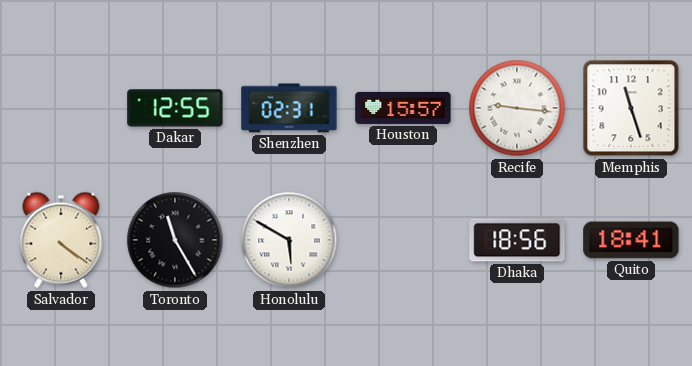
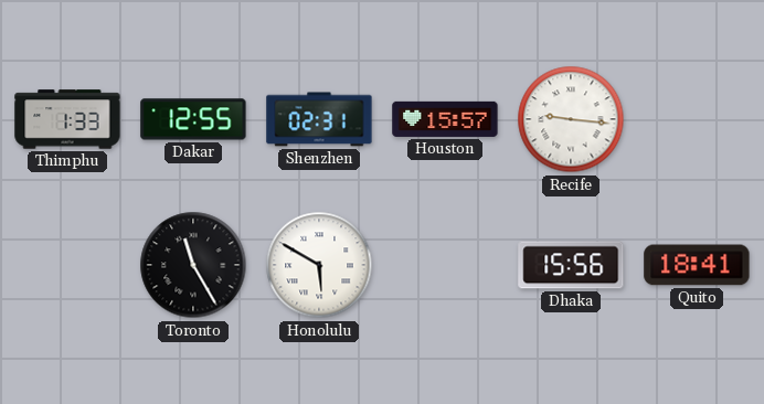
Thimphu: none -> 1:33 (67, 119)
Memphis: 11:27 -> none (631, 108)
Salvador: 4:21 -> none (61, 240)
Dhaka: 18:56 -> 15:56 (571, 265)
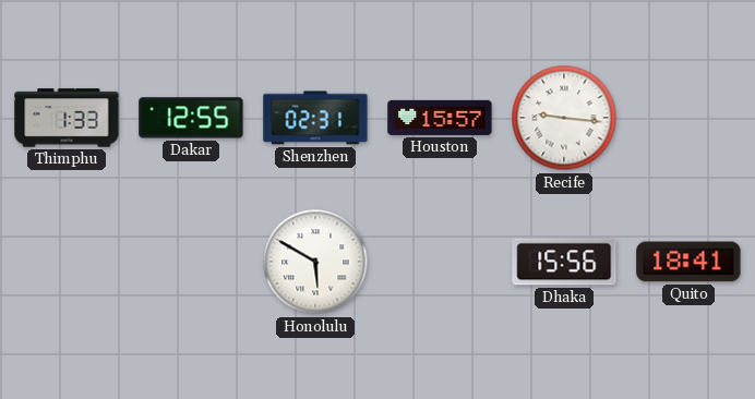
Toronto: 11:25 -> none (193, 265)
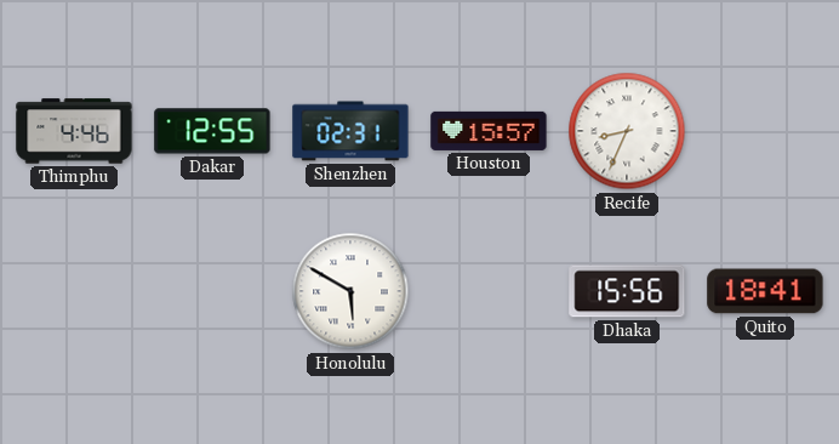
Thimphu: 1:33 -> 4:46 (74, 131)
Recife: 9:16 -> 8:34 (627, 131)
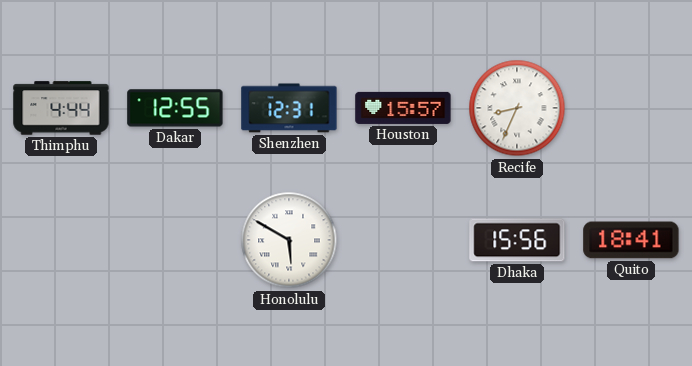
Thimphu: 4:46 -> 4:44 (61, 108)
Shenzhen: 02:31 -> 12:31 (289, 108)
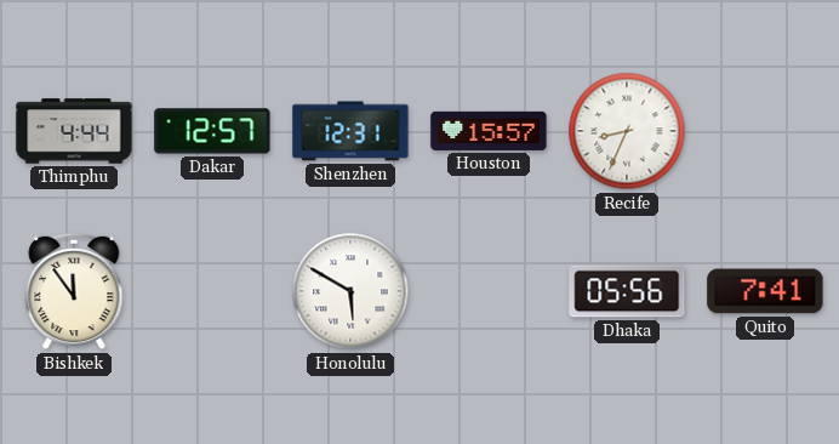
Dakar: 12:55 -> 12:57 (212, 131)
Bishkek: none -> 11:54 (74, 291)
Dhaka: 15:56 -> 05:56 (627, 291)
Quito: 18:41 -> 7:41 (765, 291)
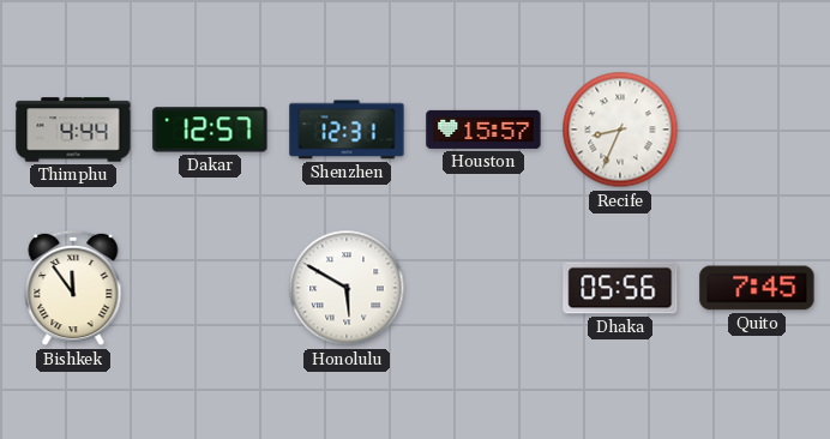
Quito: 7:41 -> 7:45 (757, 288)
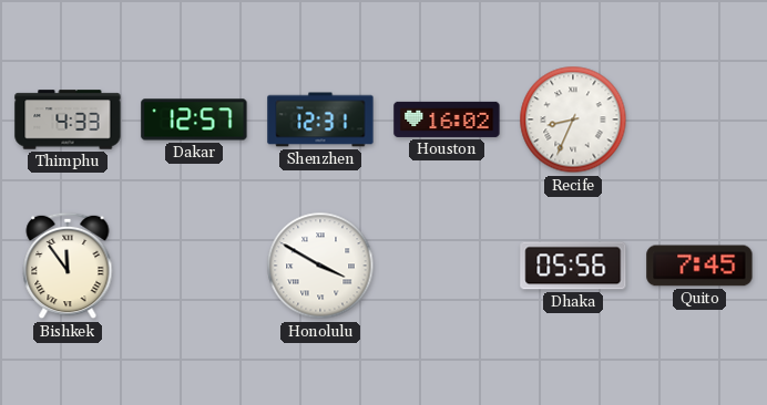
Thimphu: 4:44 -> 4:33 (68, 120)
Houston: 15:57 -> 16:02 (447, 120)
Honolulu: 5:50 -> 3:50 (320, 266)
